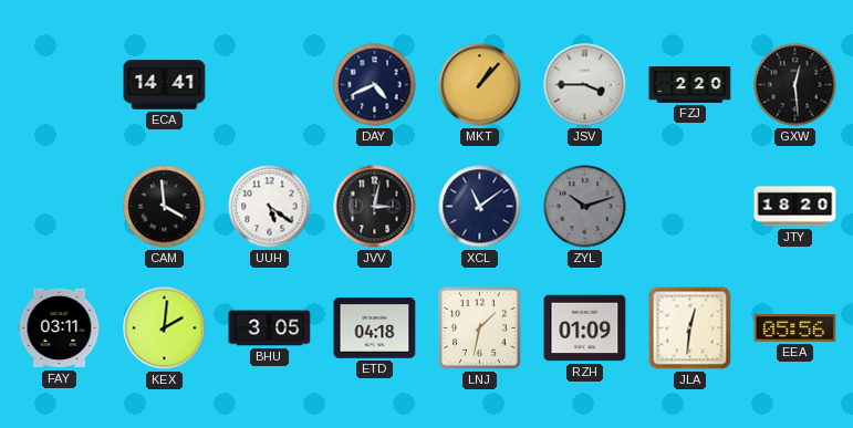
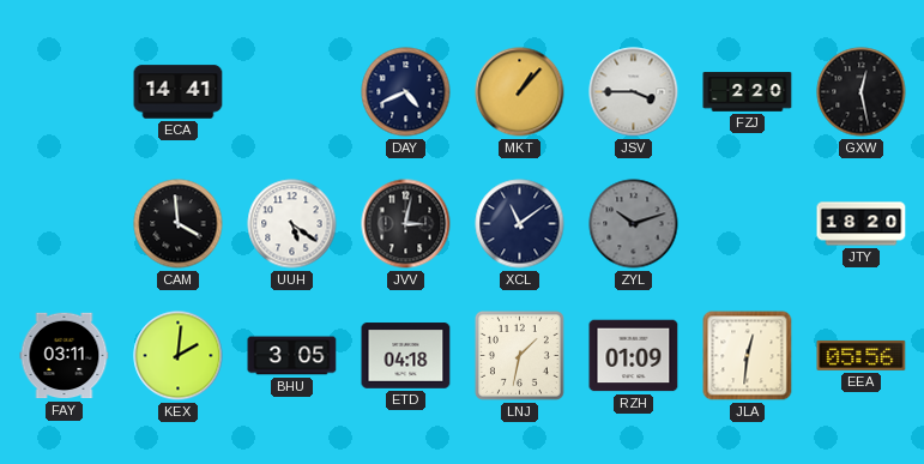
GXW: 12:29 -> 12:28 (862, 92)
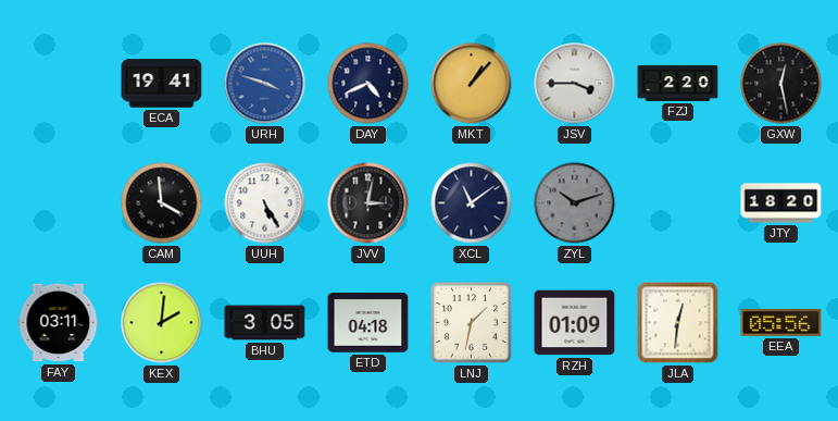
ECA: 14:41 -> 19:41 (162, 84)
URH: none -> 3:48 (265, 84)
UUH: 5:21 -> 5:25 (265, 203)
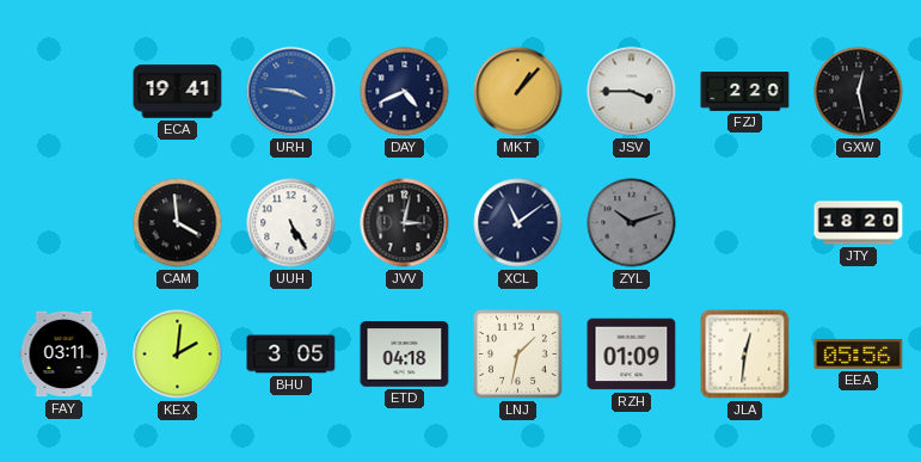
URH: 3:48 -> 3:46 (291, 92)
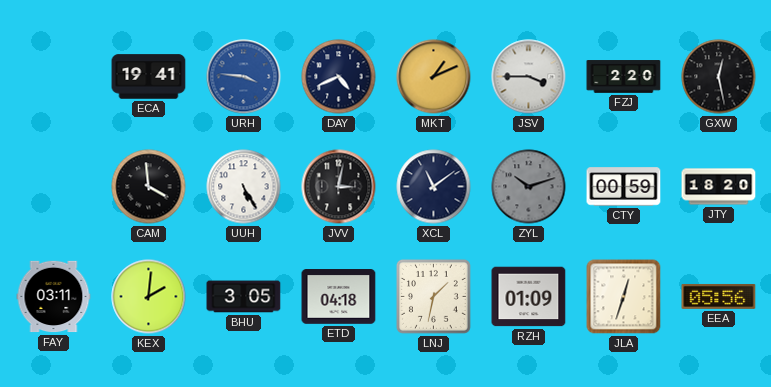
MKT: 1:07 -> 1:11 (434, 77)
CTY: none -> 00:59 (624, 187)
JLA: 12:31 -> 12:33 (624, 297)
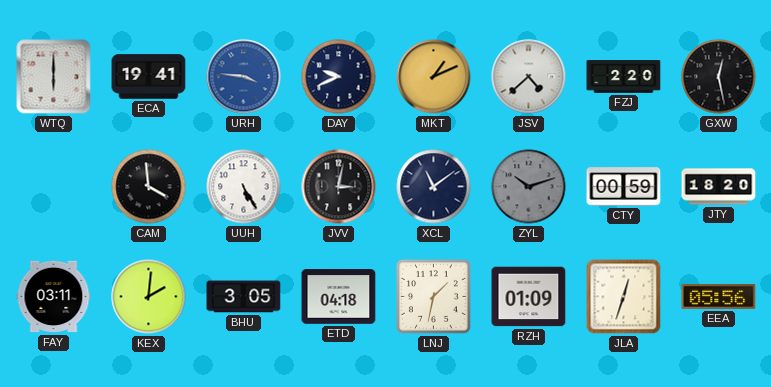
WTQ: none -> 6:00 (54, 77)
DAY: 4:41 -> 9:41 (339, 77)
JSV: 3:45 -> 4:38 (529, 77)
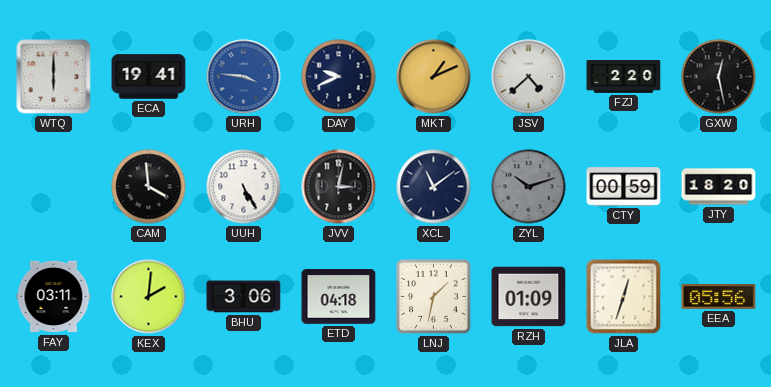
BHU: 3:05 -> 3:06 (244, 297)
